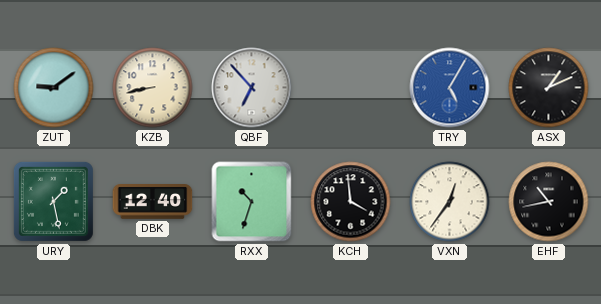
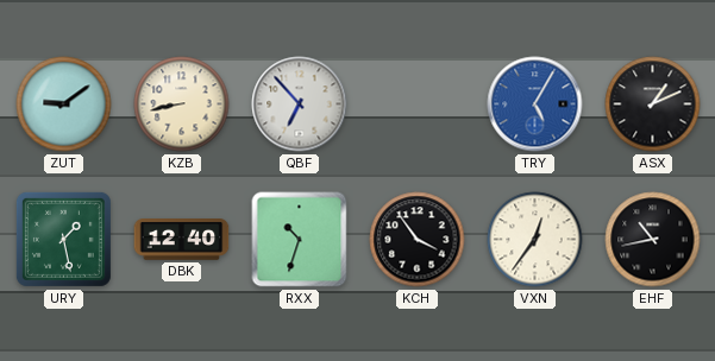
KCH: 3:59 -> 3:54 (418, 240)
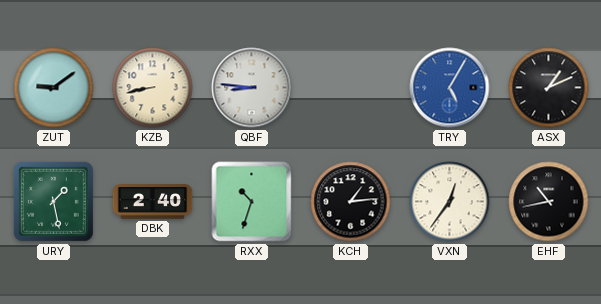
QBF: 6:53 -> 8:46 (252, 88)
DBK: 12:40 -> 2:40 (153, 202)
KCH: 3:54 -> 1:14 (351, 202)
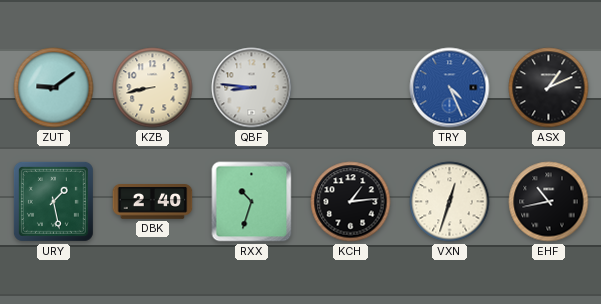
TRY: 5:05 -> 4:26 (450, 88)
VXN: 12:36 -> 12:33 (450, 202)
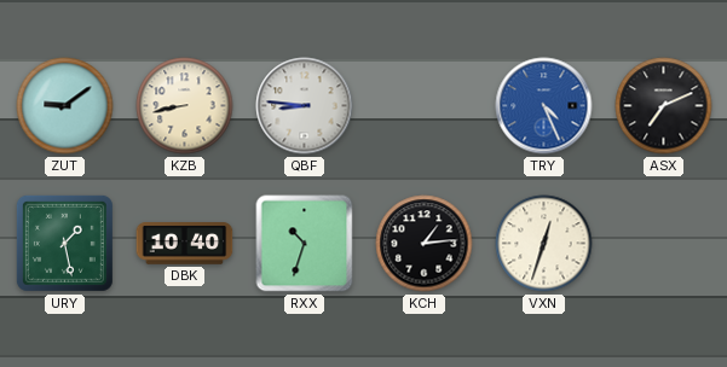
ASX: 1:11 -> 7:11 (664, 106)
DBK: 2:40 -> 10:40 (185, 244)
EHF: 10:43 -> none (549, 202)
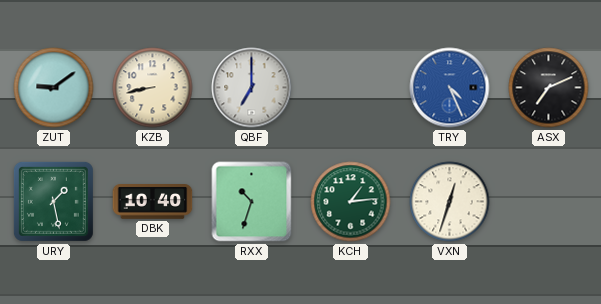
QBF: 8:46 -> 7:00 (252, 88)
KCH dial: black -> green (351, 202)
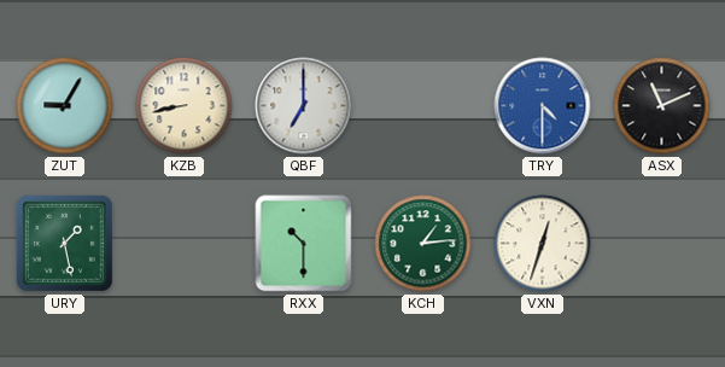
ZUT: 9:09 -> 9:05 (65, 106)
TRY: 4:26 -> 4:30 (543, 106)
ASX: 7:11 -> 11:11 (662, 106)
DBK: 10:40 -> none (153, 202)
RXX: 10:33 -> 10:30 (304, 244)
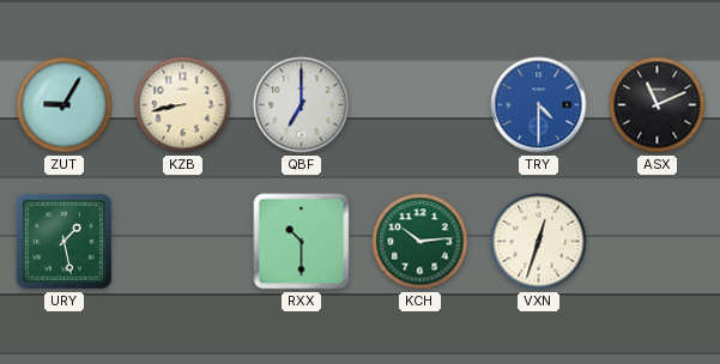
KCH: 1:14 -> 10:14 (420, 242)
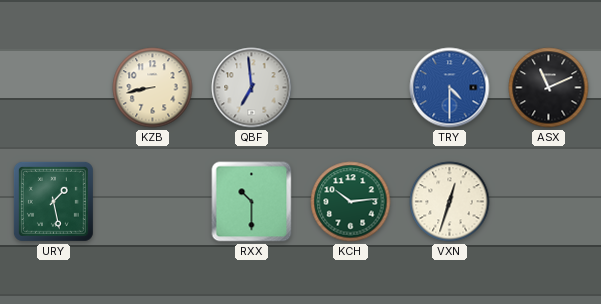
ZUT: 9:05 -> none (65, 105)
QBF: 7:00 -> 6:59 (252, 88)
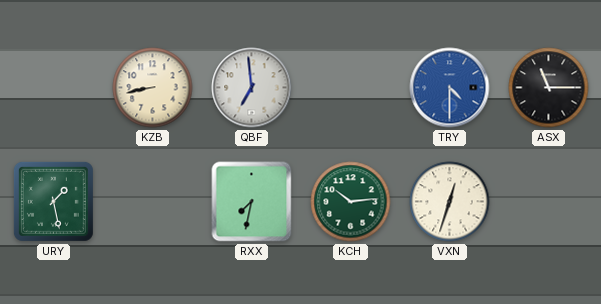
ASX: 11:11 -> 11:15 (549, 88)
RXX: 10:30 -> 7:32 (252, 202)
